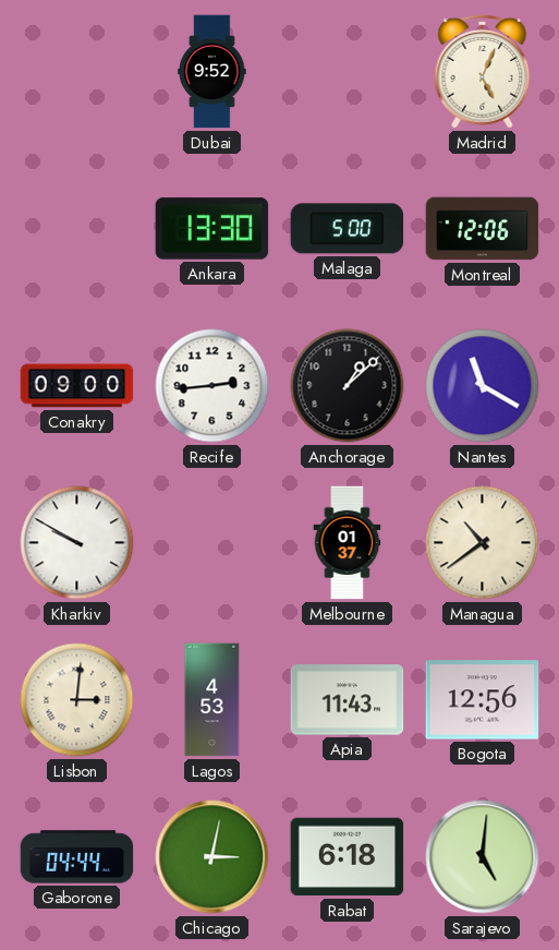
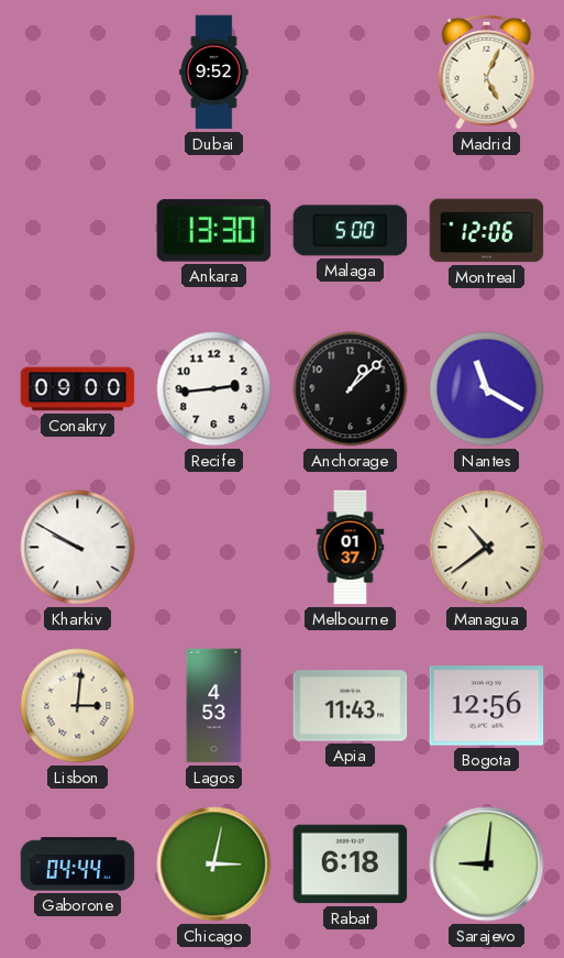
Sarajevo: 5:01 -> 9:01 (487, 865)
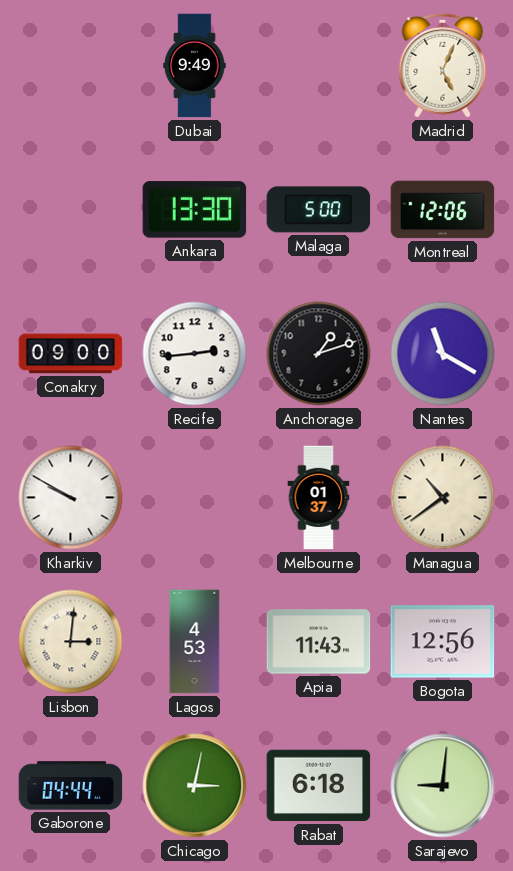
Dubai: 9:52 -> 9:49 (195, 66)
Anchorage: 1:08 -> 1:12 (319, 354)
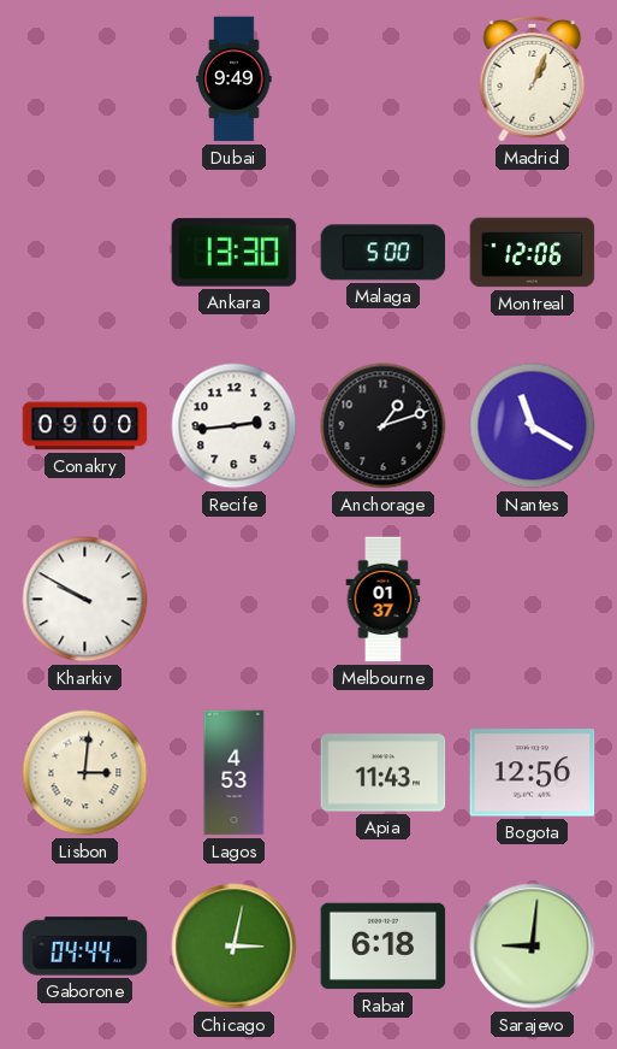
Madrid: 5:04 -> 1:04 (533, 78)
Managua: 10:39 -> none (443, 498)
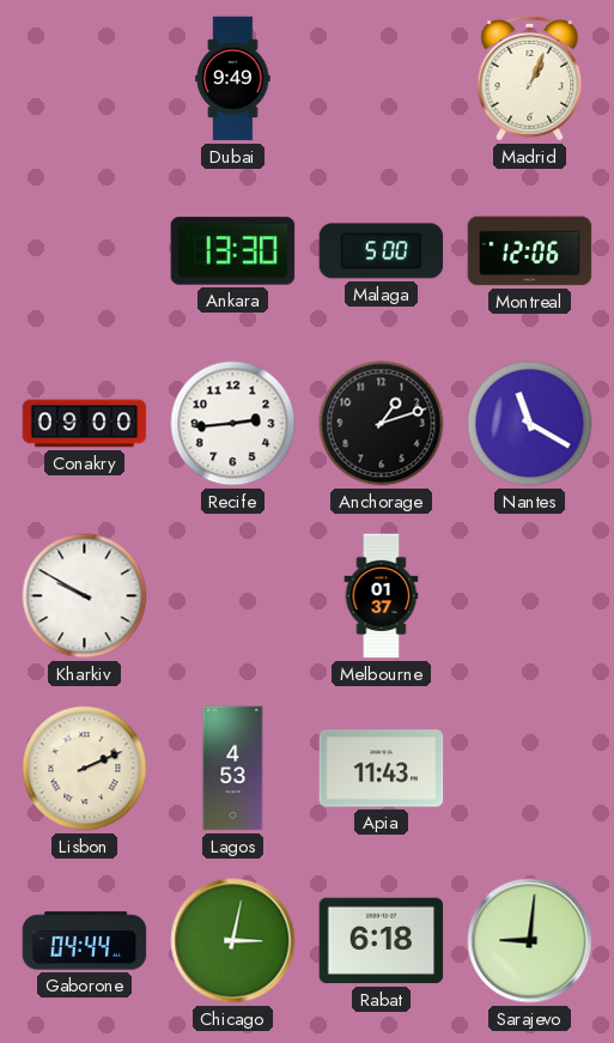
Lisbon: 3:01 -> 2:11 (85, 769)
Bogota: 12:56 -> none (533, 773)
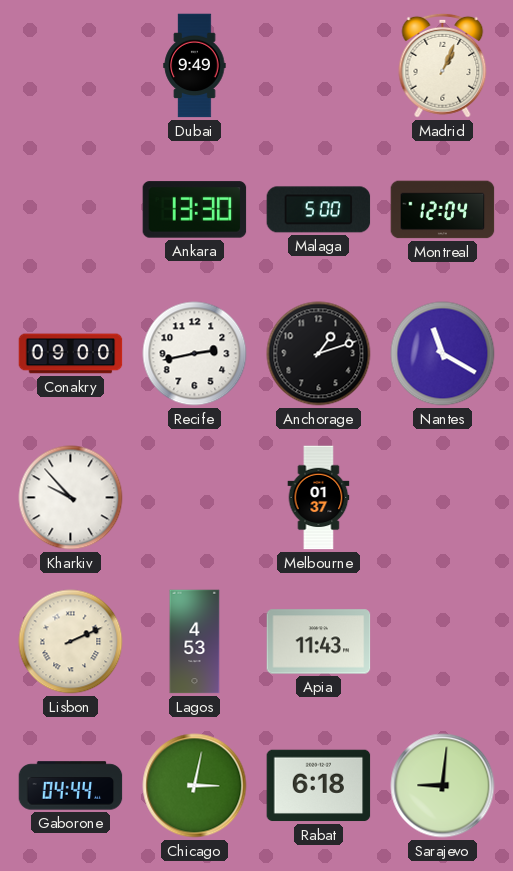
Montreal: 12:06 -> 12:04 (443, 210)
Recife: 2:44 -> 2:43 (195, 354)
Kharkiv: 9:50 -> 9:53 (71, 498)
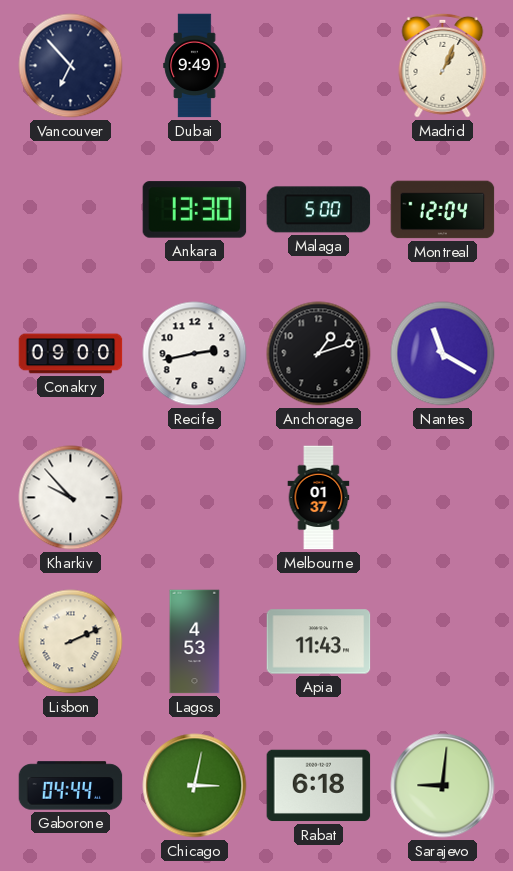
Vancouver: none -> 6:53 (71, 66)
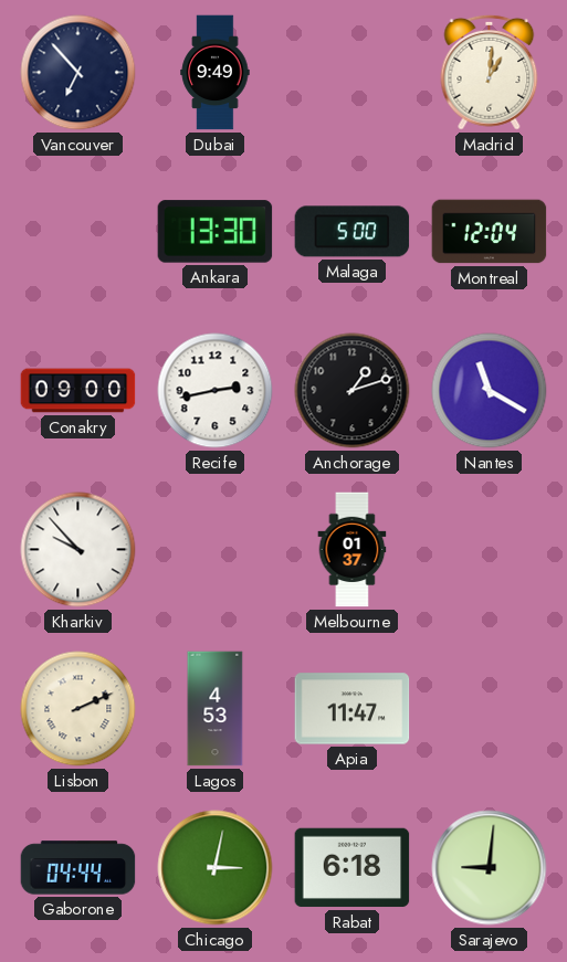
Madrid: 1:04 -> 1:01 (490, 72)
Apia: 11:43 -> 11:47 (353, 709)
